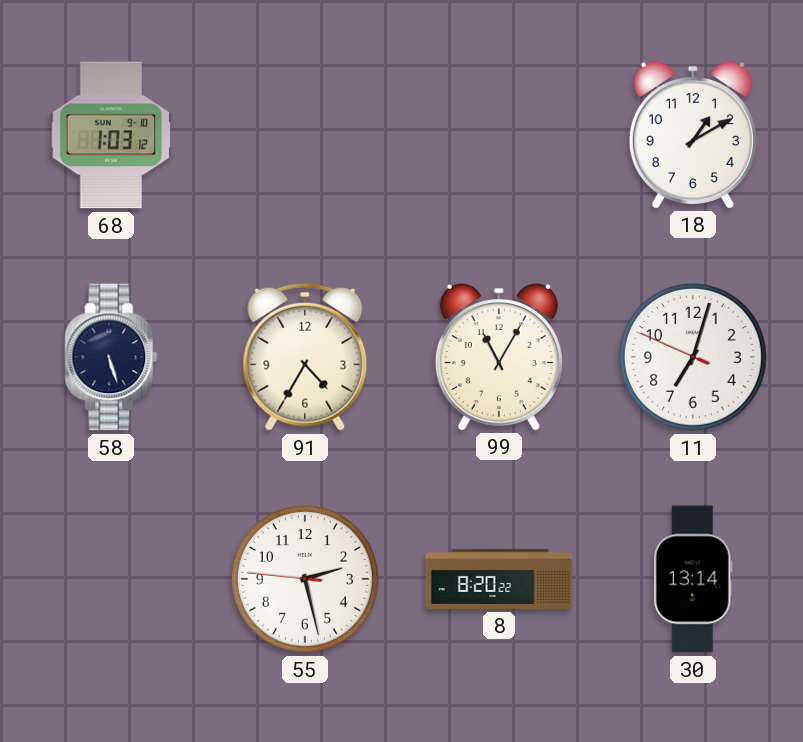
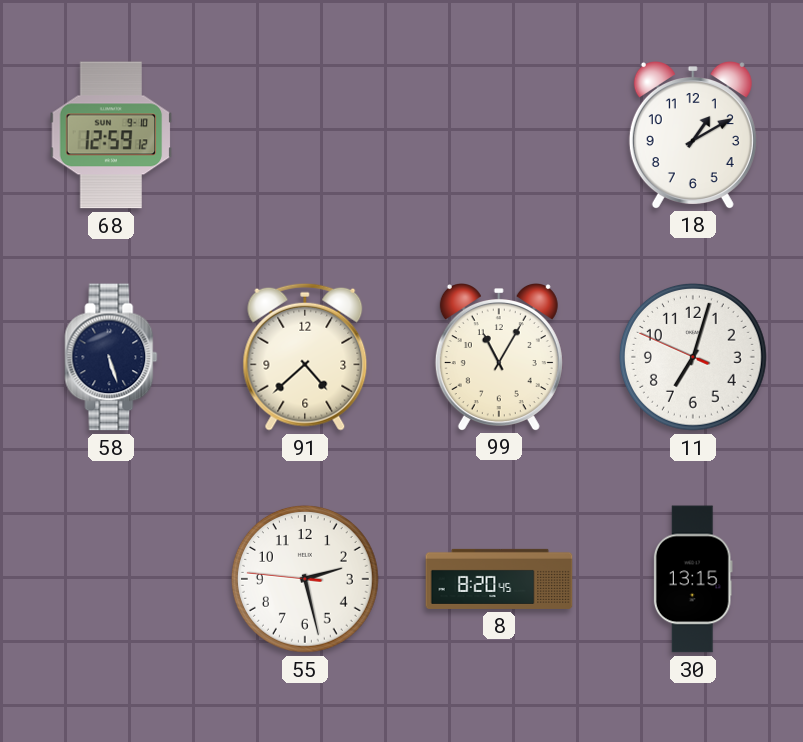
68: 1:03 -> 12:59 (111, 135)
91: 4:35 -> 4:38 (305, 357)
8: 8:20:22 -> 8:20:45 (499, 579)
30: 13:14 -> 13:15 (693, 579)
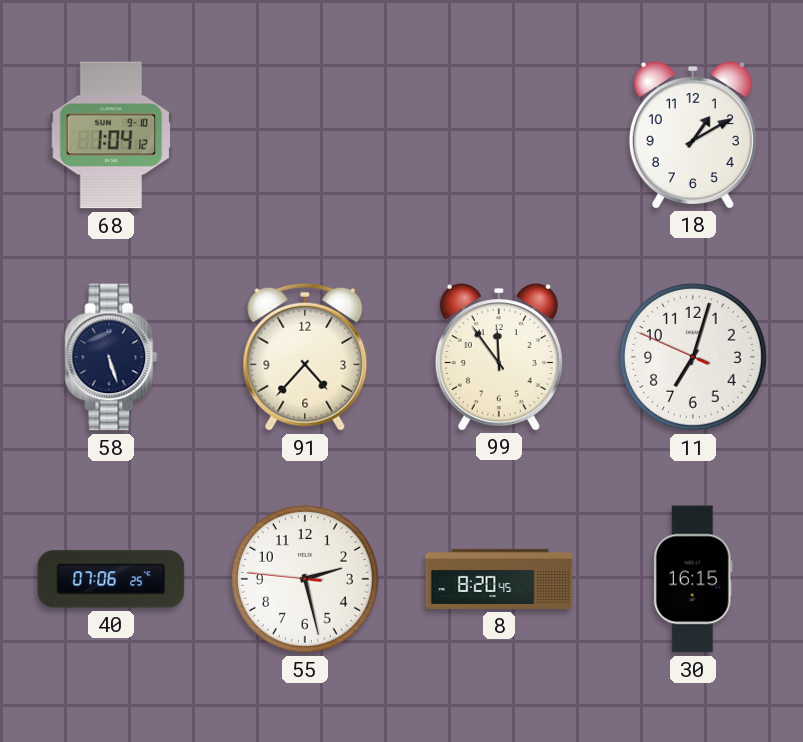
68: 12:59 -> 1:04 (111, 135)
91: 4:38 -> 4:37 (305, 357)
99: 11:05 -> 11:54 (499, 357)
40: none -> 07:06 (111, 579)
30: 13:15 -> 16:15 (693, 579)
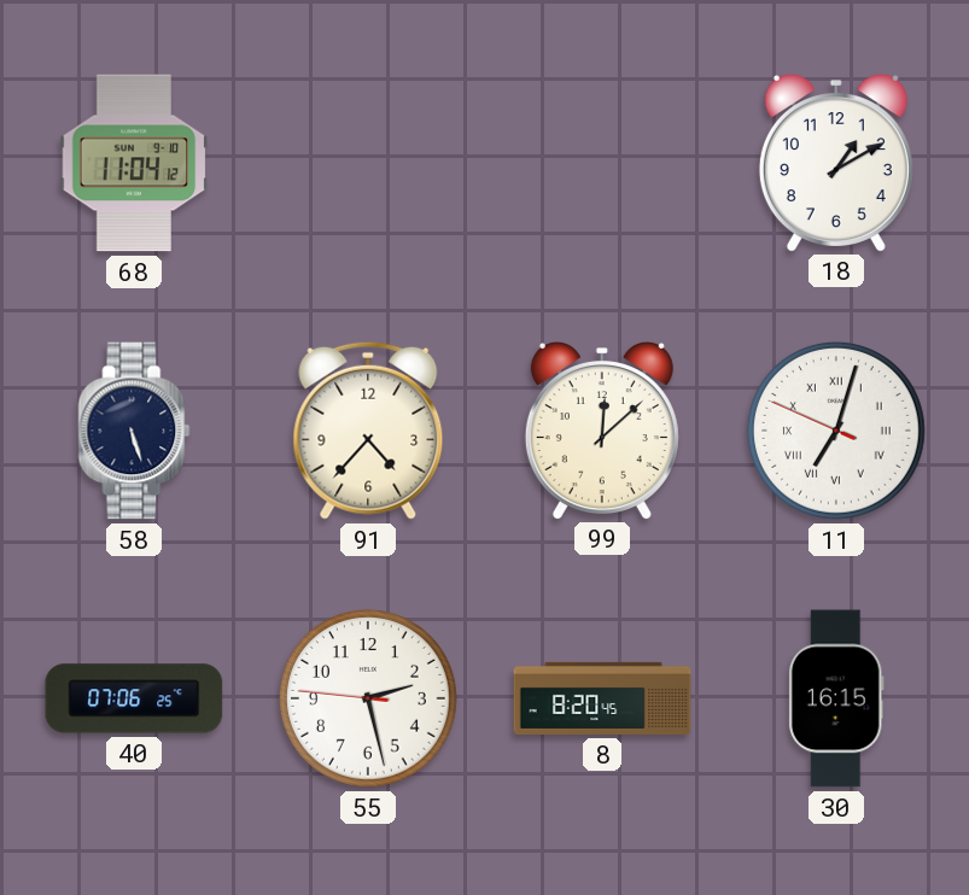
68: 1:04 -> 11:04 (134, 163)
99: 11:54 -> 12:08 (602, 431)
11 numerals: Arabic -> Roman (836, 431)
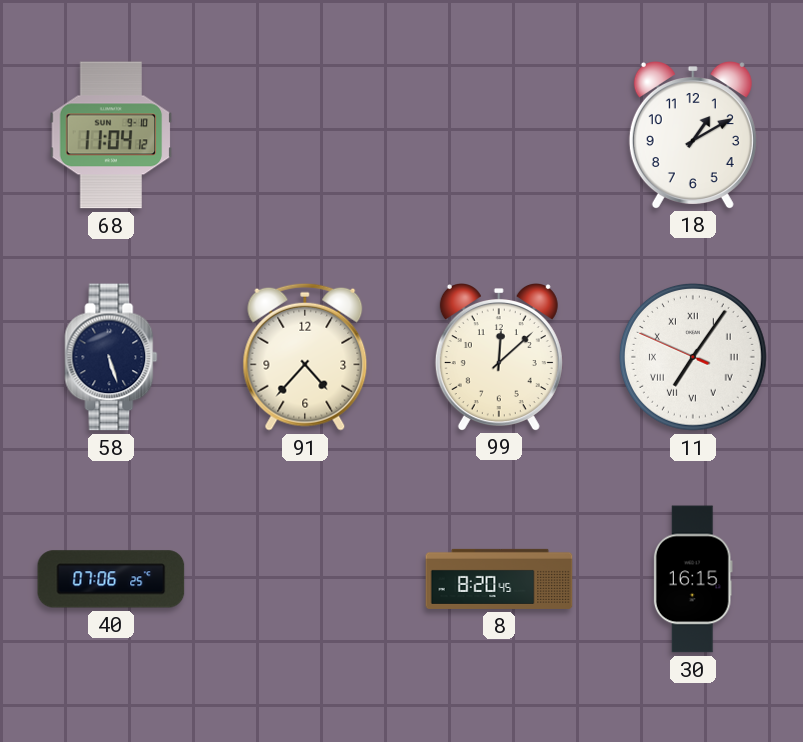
11: 7:02 -> 7:05 (693, 357)
55: 2:27 -> none (368, 698)
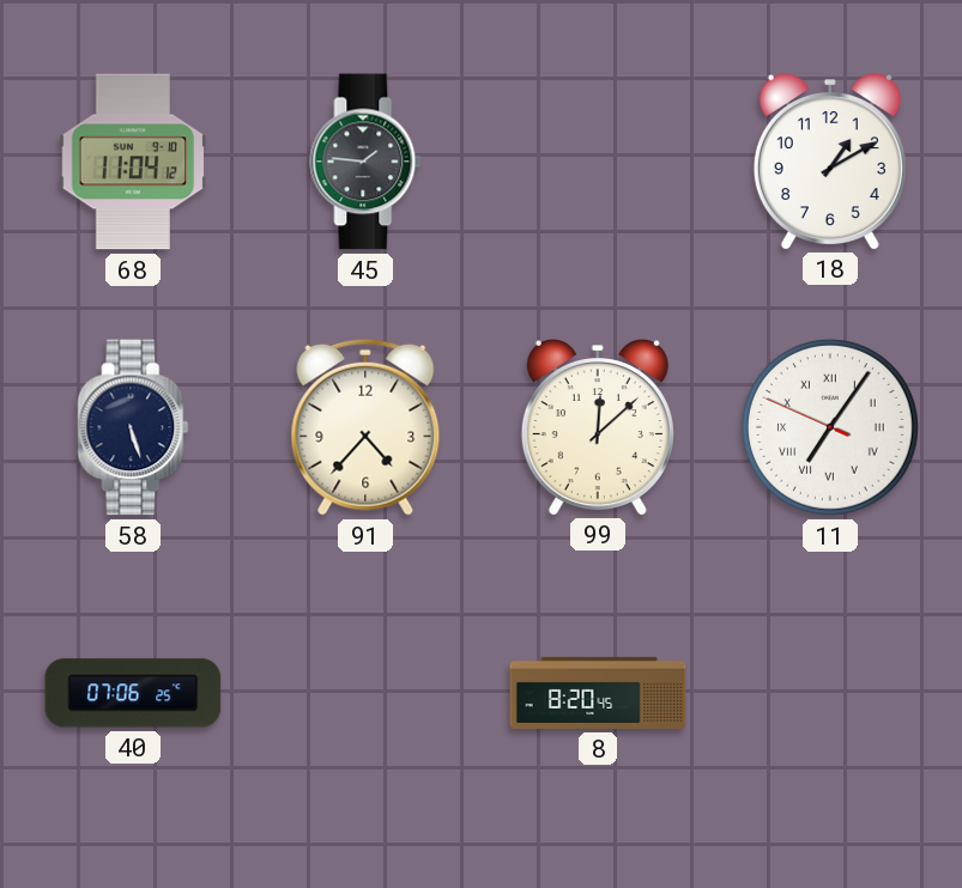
45: none -> 1:46 (365, 162)
30: 16:15 -> none (693, 579)
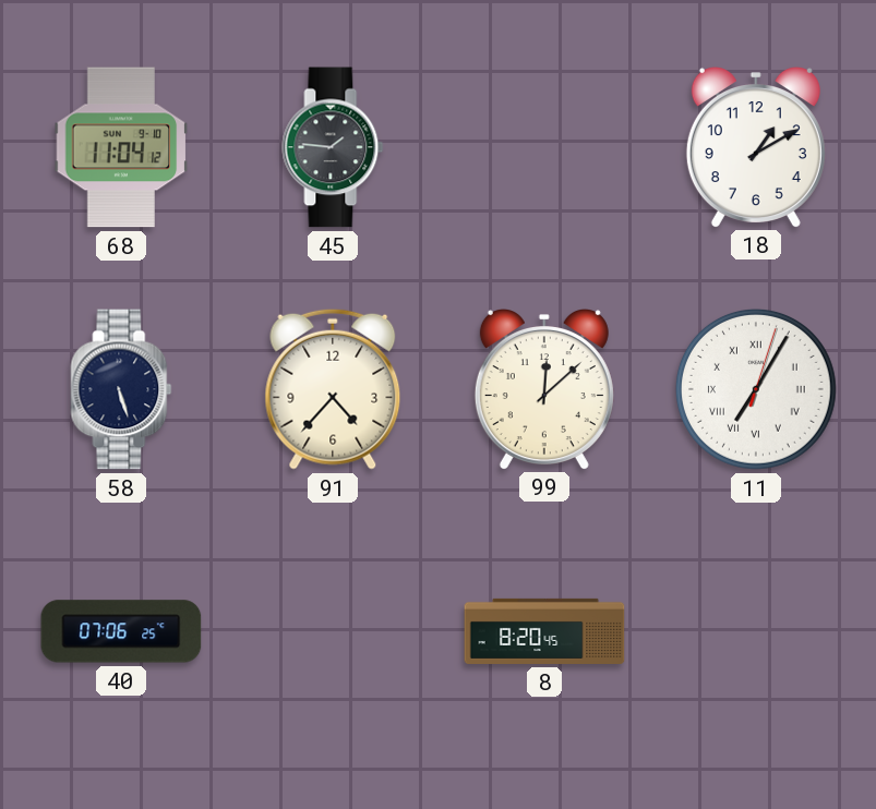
11: 7:05:49 -> 7:05:03 (756, 389)
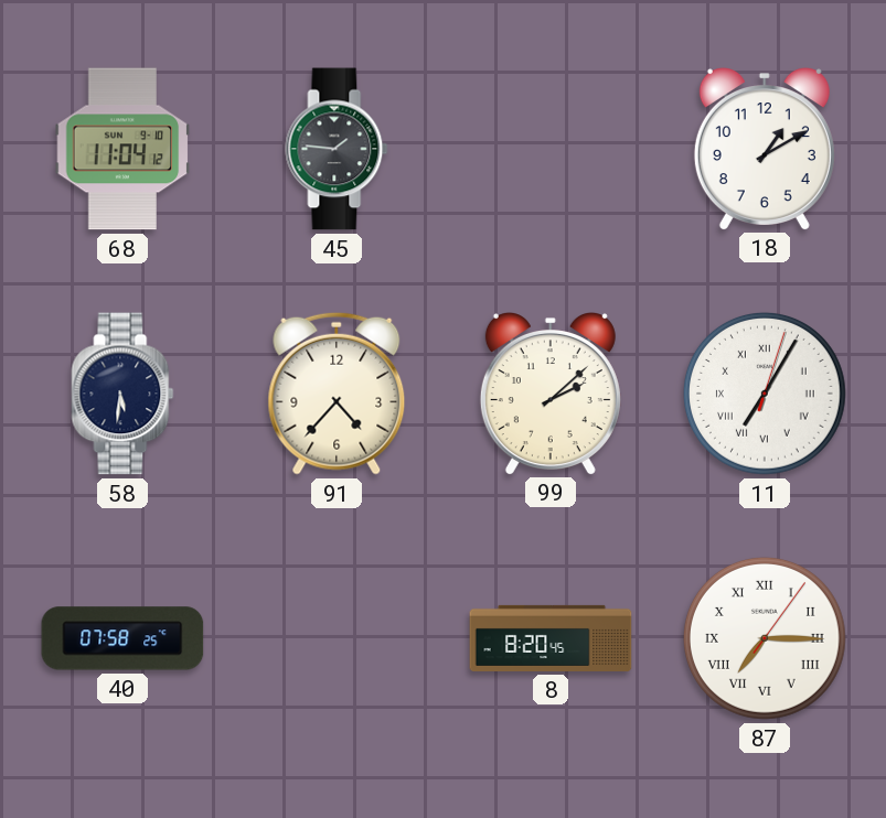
58: 5:27 -> 5:31 (122, 394)
99: 12:08 -> 2:08 (551, 394)
40: 07:06 -> 07:58 (122, 638)
87: none -> 7:15 (765, 638)
